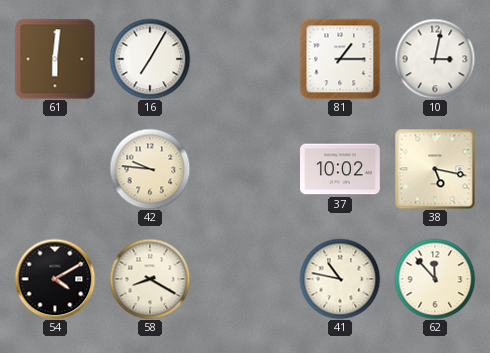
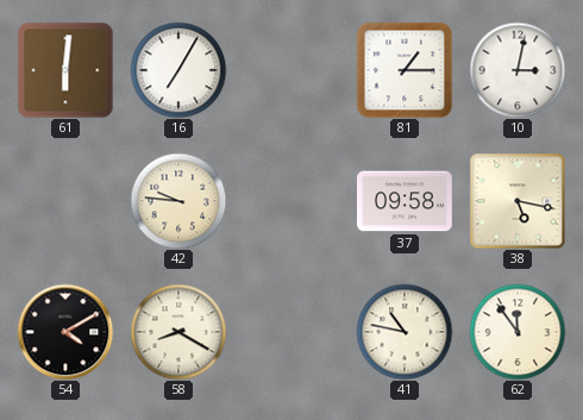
37: 10:02 -> 09:58 (406, 201)
62: 11:53 -> 11:54 (518, 332)
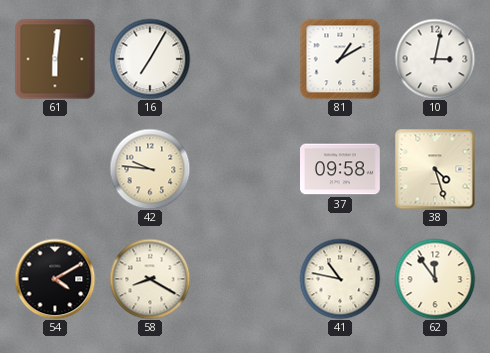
81: 1:15 -> 1:10 (340, 59)
38: 5:17 -> 4:27 (435, 169)
